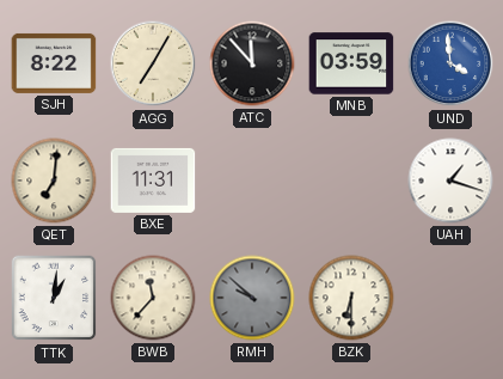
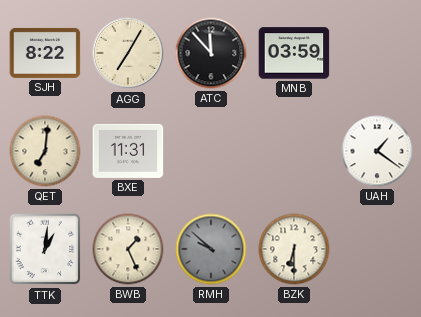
UND: 3:59 -> none (450, 63)
UAH: 1:18 -> 1:21 (377, 151)
BWB: 11:37 -> 1:26 (128, 249)
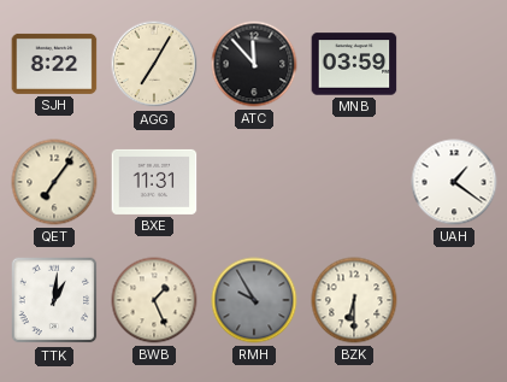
QET: 7:01 -> 7:06 (54, 182)
RMH: 9:52 -> 9:55 (254, 300)
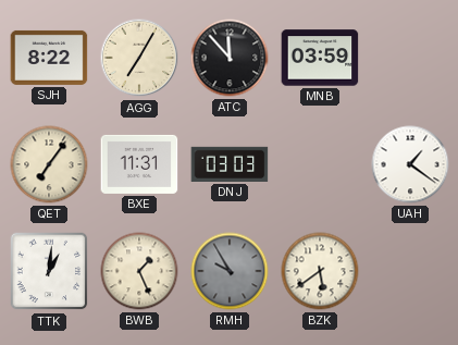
DNJ: none -> 03:03 (230, 164)
BZK: 6:30 -> 5:39 (320, 271)
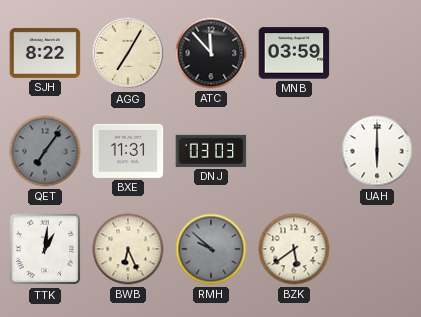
QET dial: cream -> grey (45, 151)
UAH: 1:21 -> 6:00 (377, 151)
BWB: 1:26 -> 6:26 (128, 249)
RMH: 9:55 -> 9:52 (211, 249)
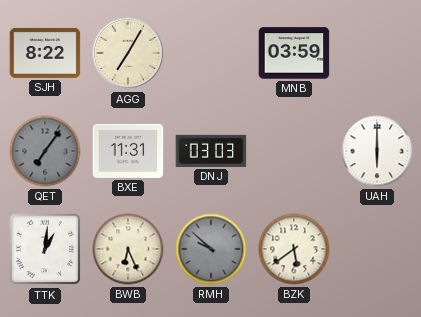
ATC: 11:53 -> none (211, 53)
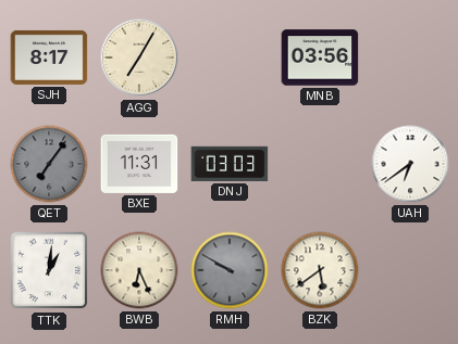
SJH: 8:22 -> 8:17 (49, 58)
MNB: 03:59 -> 03:56 (320, 58)
UAH: 6:00 -> 6:39 (410, 164)
RMH: 9:52 -> 9:50 (230, 270)
